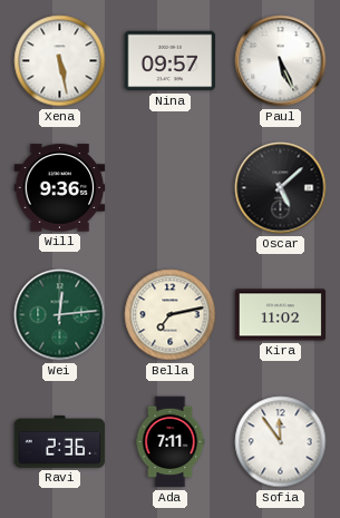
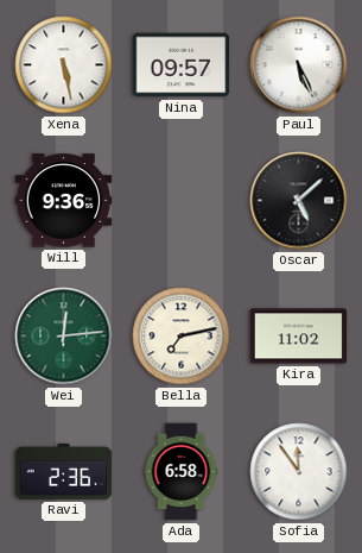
Ada: 7:11 -> 6:58 (182, 472)
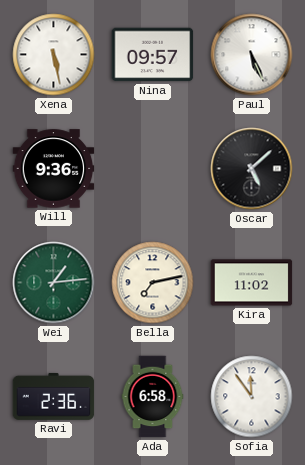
Wei: 12:14 -> 1:14 (54, 283)
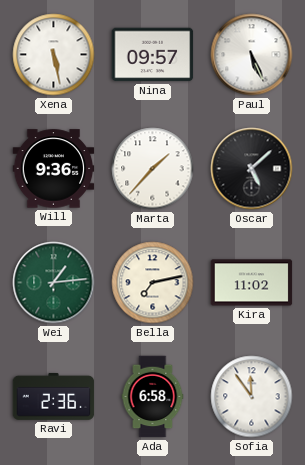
Marta: none -> 1:37 (153, 169)
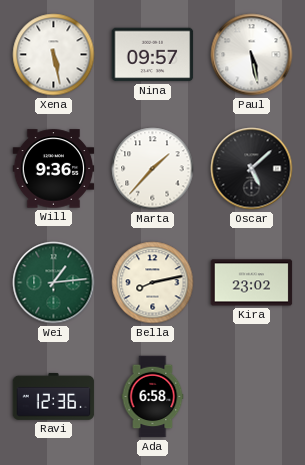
Paul: 5:26 -> 5:28 (252, 55)
Bella: 7:13 -> 8:13 (153, 283)
Kira: 11:02 -> 23:02 (252, 283)
Ravi: 2:36 -> 12:36 (54, 396)
Sofia: 11:54 -> none (252, 397)
